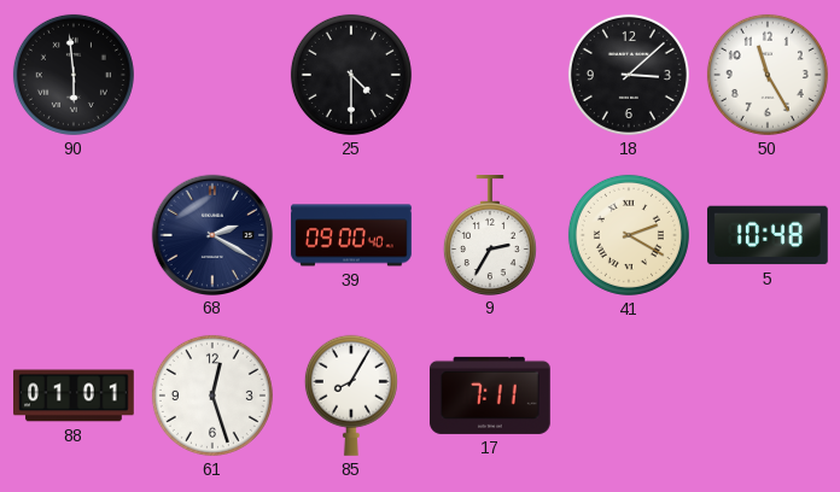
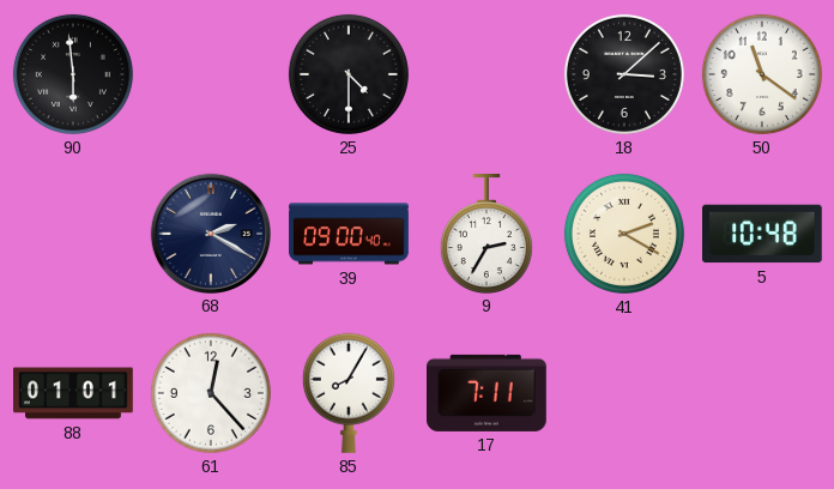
50: 11:25 -> 11:21 (762, 74)
61: 12:27 -> 12:23 (211, 393)
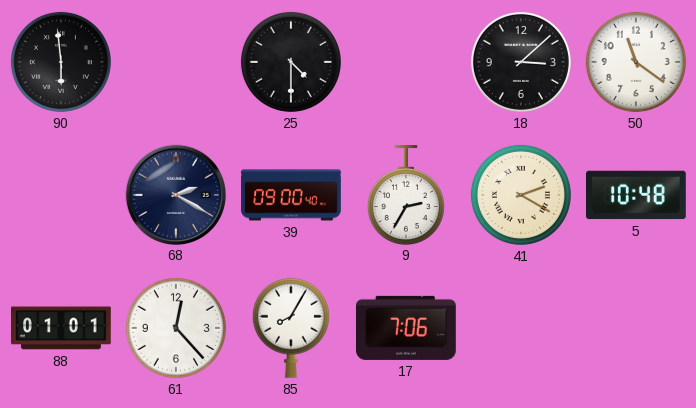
17: 7:11 -> 7:06 (407, 328)
